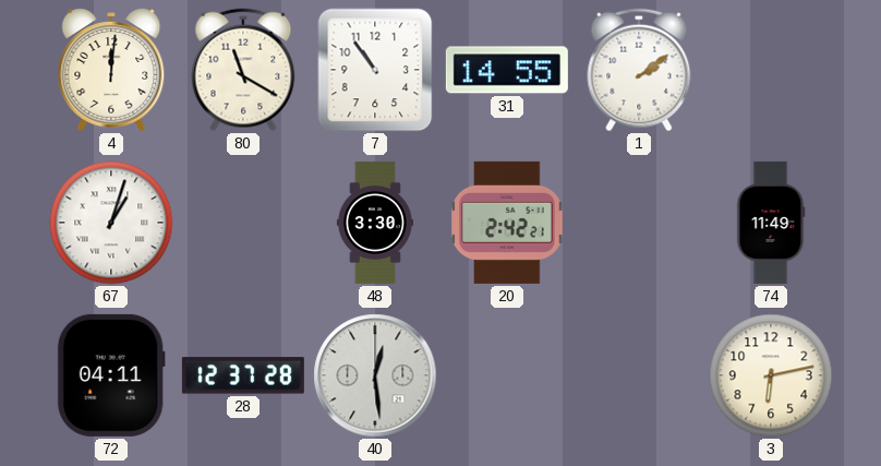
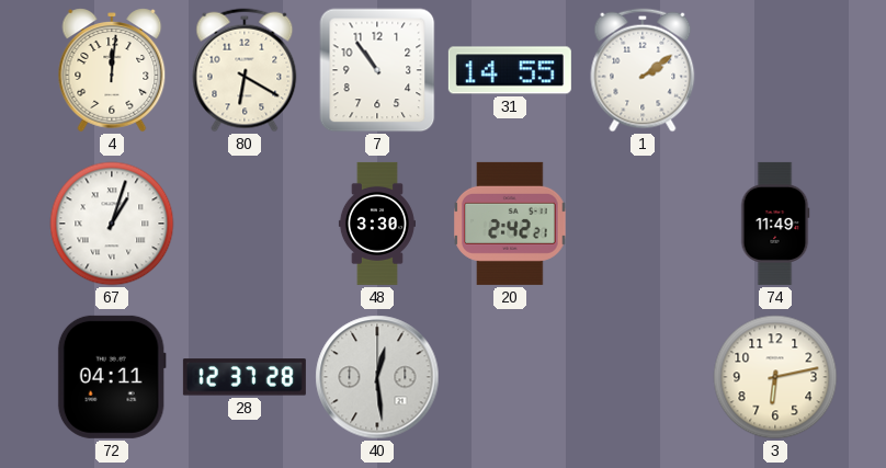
80: 11:20 -> 6:20 (245, 70)
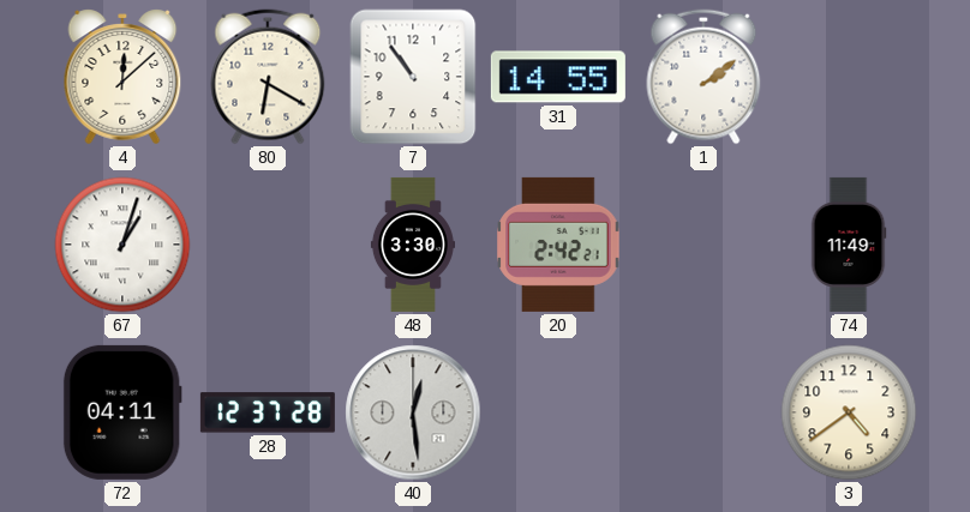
4: 12:01 -> 12:08 (122, 77)
3: 6:13 -> 4:39 (849, 412)
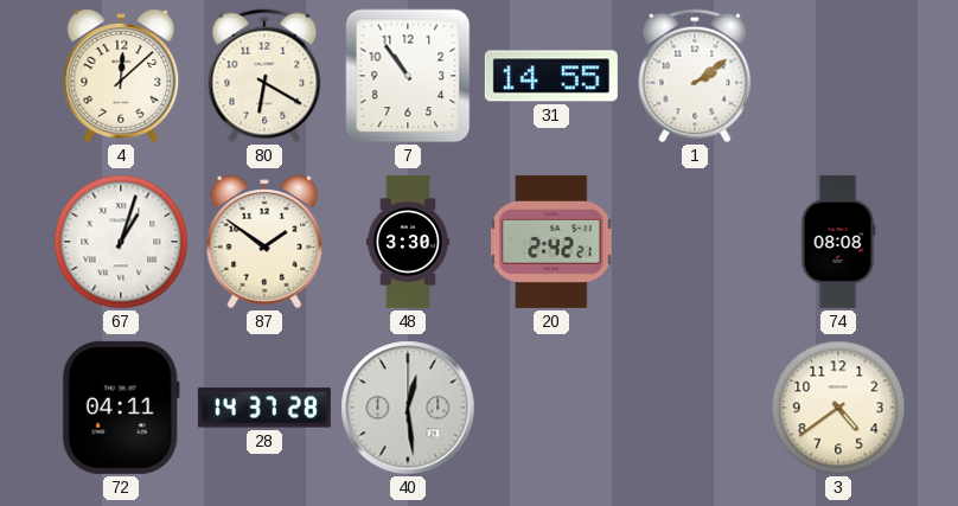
87: none -> 1:51 (264, 242)
74: 11:49 -> 08:08 (838, 242)
28: 12:37 -> 14:37 (264, 408)
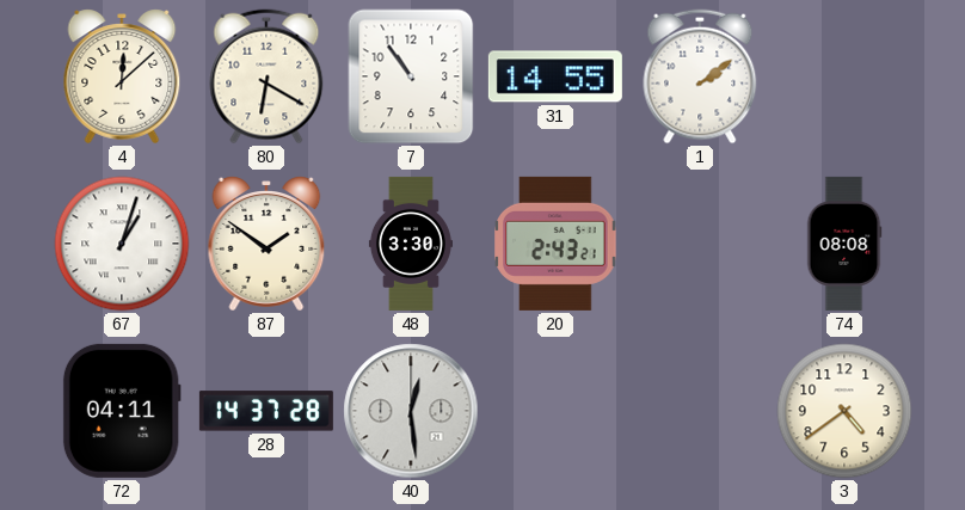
20: 2:42 -> 2:43 (555, 244)
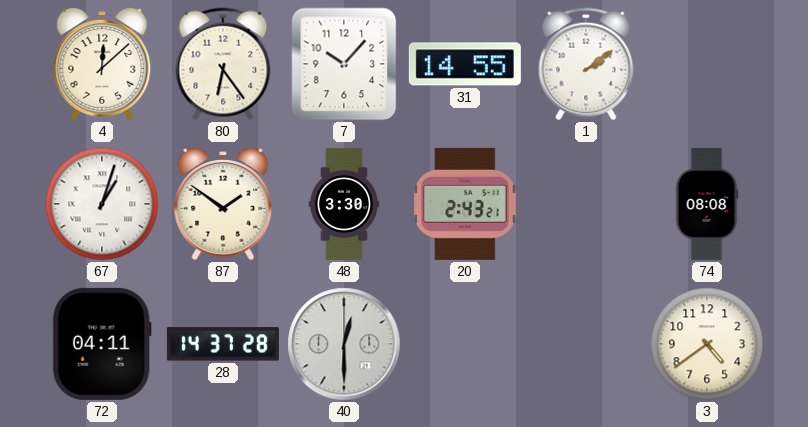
80: 6:20 -> 6:24 (223, 64)
7: 10:54 -> 10:07 (344, 64)
40: 12:29 -> 12:30 (344, 344)
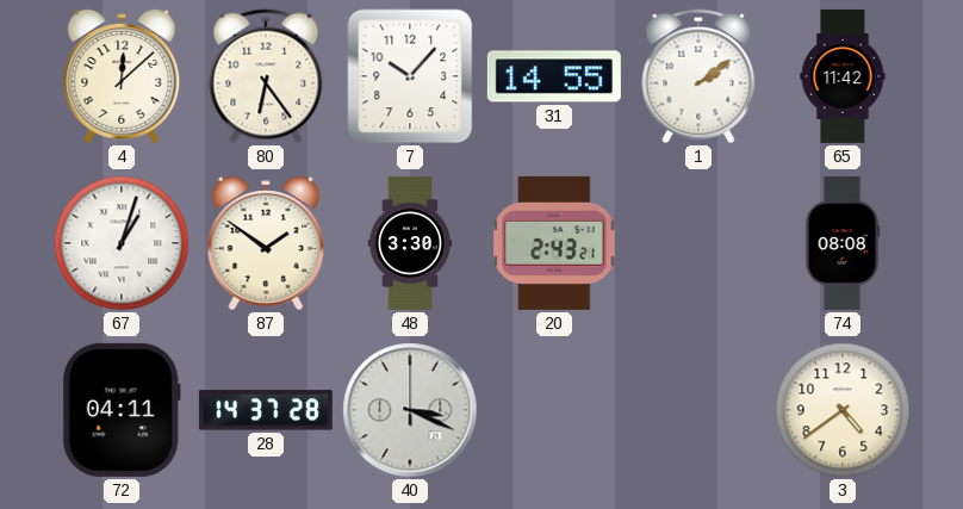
65: none -> 11:42 (843, 76)
40: 12:30 -> 3:19 (410, 410)
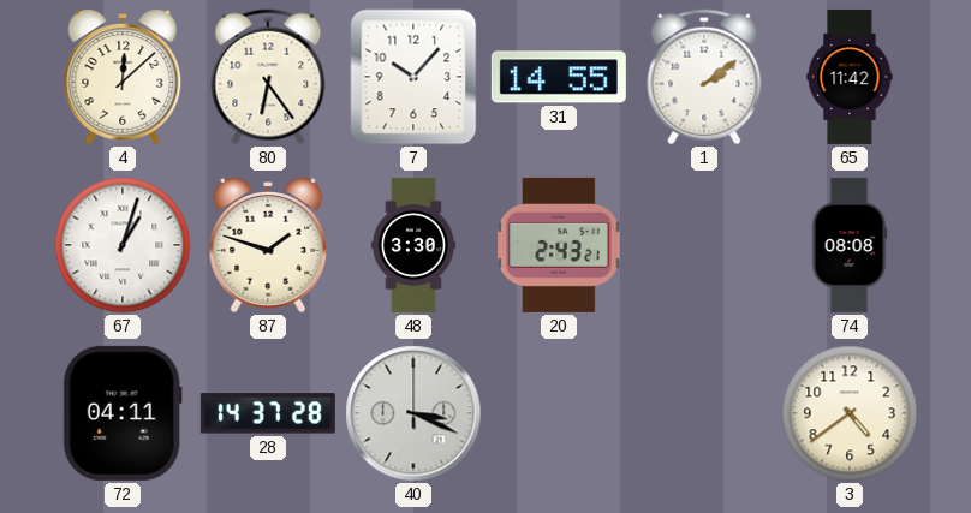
87: 1:51 -> 1:48 (268, 245)
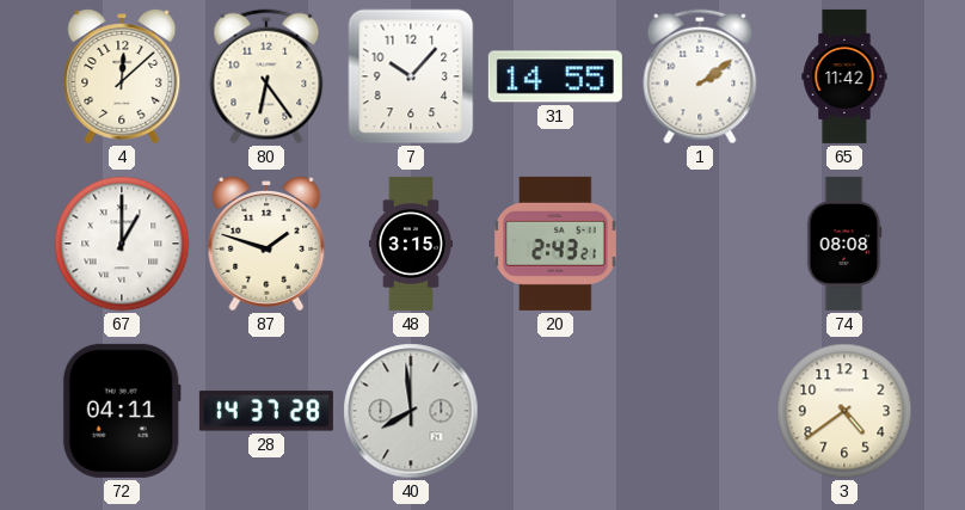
67: 1:03 -> 1:00 (122, 244)
48: 3:30 -> 3:15 (411, 244)
40: 3:19 -> 7:59 (411, 411)
